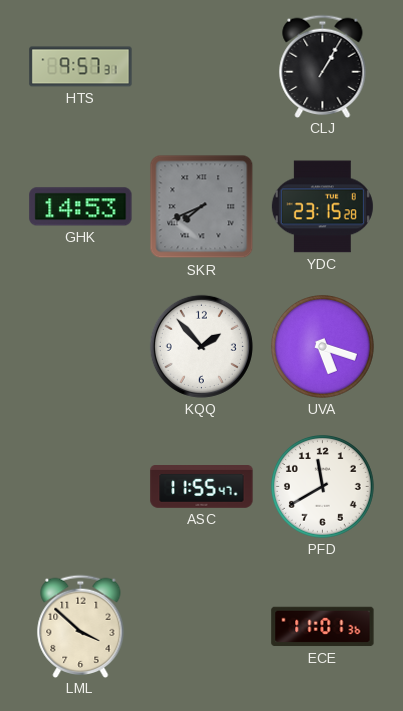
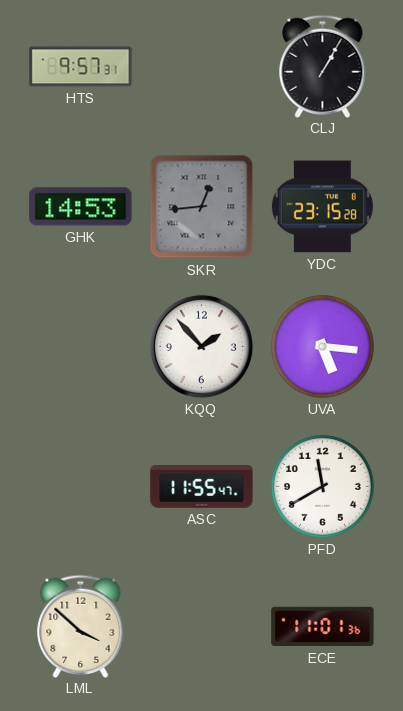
SKR: 7:41 -> 12:44 (202, 207)
UVA: 5:18 -> 5:16 (323, 347)
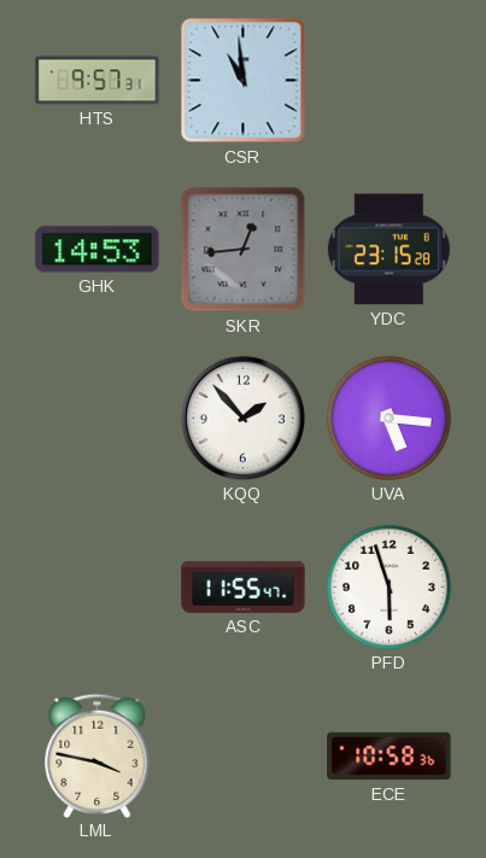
CSR: none -> 10:59 (244, 81)
CLJ: 1:05 -> none (323, 66)
PFD: 11:40 -> 5:57 (390, 588)
LML: 3:52 -> 3:47 (98, 755)
ECE: 11:01 -> 10:58 (390, 757)
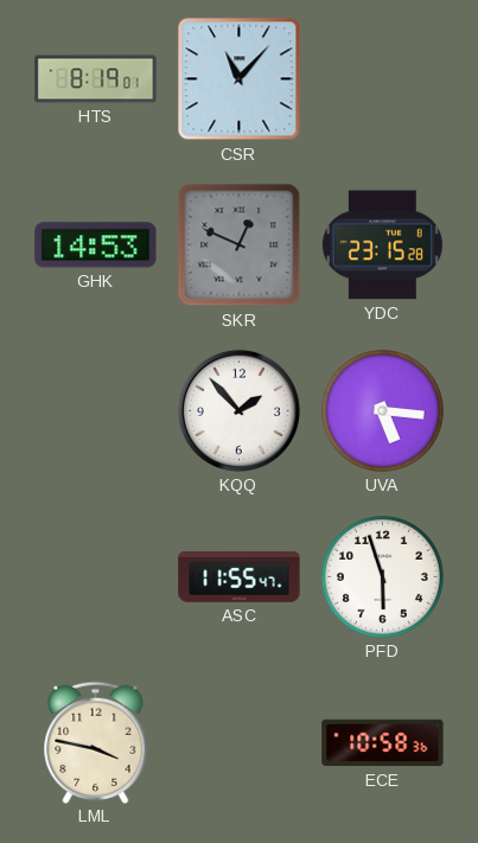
HTS: 9:57 -> 8:19 (96, 79)
CSR: 10:59 -> 11:07 (240, 79)
SKR: 12:44 -> 12:49 (240, 245)
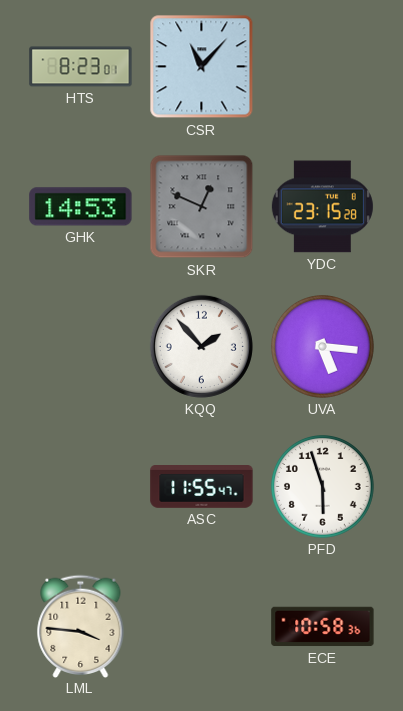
HTS: 8:19 -> 8:23 (81, 67)
LML: 3:47 -> 3:46 (81, 626)
